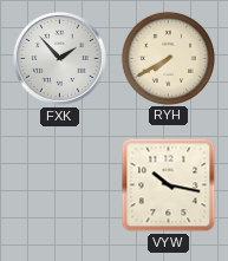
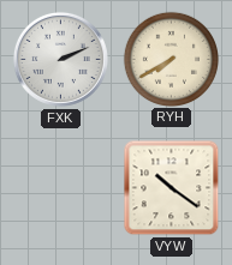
FXK: 1:53 -> 2:11 (60, 59)
VYW: 10:17 -> 10:21 (172, 188)
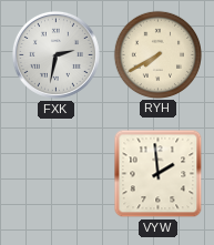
FXK: 2:11 -> 2:32 (55, 54)
VYW: 10:21 -> 1:59 (159, 174)
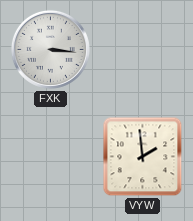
FXK: 2:32 -> 3:16 (50, 49)
RYH: 7:40 -> none (157, 54)
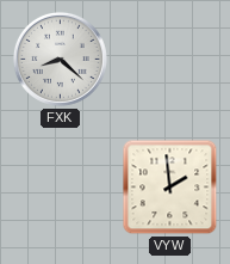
FXK: 3:16 -> 8:22 (60, 59)
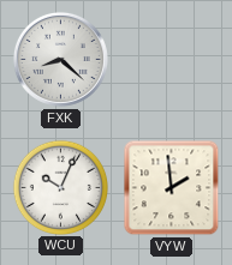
WCU: none -> 10:04 (60, 187)
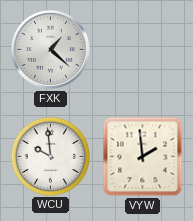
FXK: 8:22 -> 1:22 (50, 49)
WCU: 10:04 -> 9:59 (50, 156)
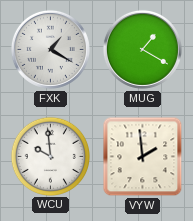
FXK: 1:22 -> 1:20 (50, 49)
MUG: none -> 1:20 (142, 49)
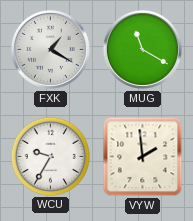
MUG: 1:20 -> 11:20 (142, 49)
WCU: 9:59 -> 9:35 (50, 156)
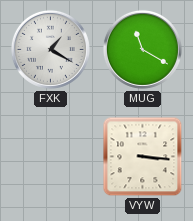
WCU: 9:35 -> none (50, 156)
VYW: 1:59 -> 3:16 (143, 157)
